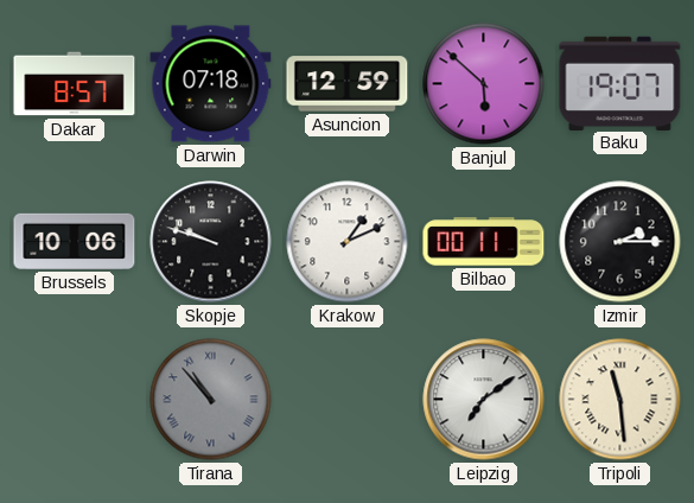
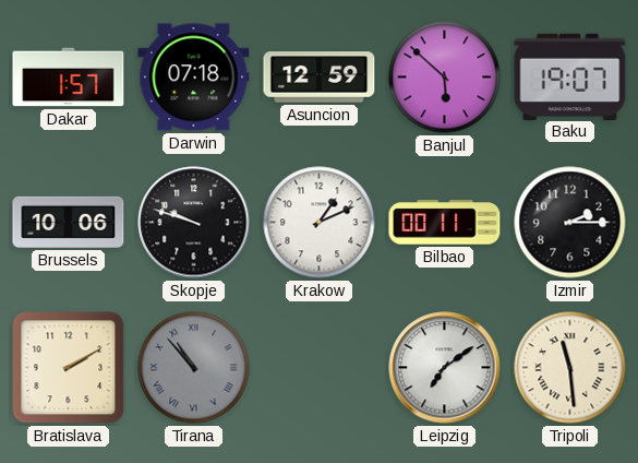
Dakar: 8:57 -> 1:57 (69, 78)
Bratislava: none -> 2:10 (69, 368)
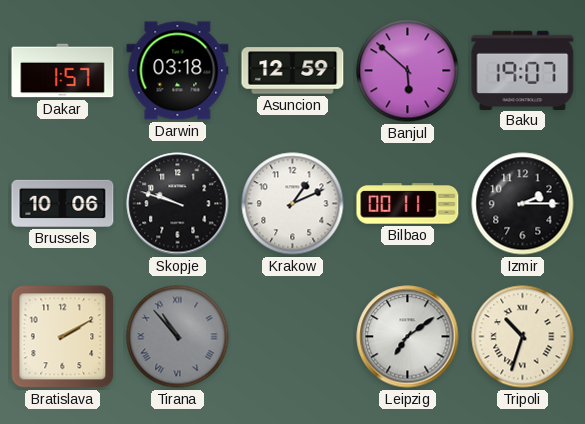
Darwin: 07:18 -> 03:18 (178, 71)
Tripoli: 11:29 -> 10:33 (523, 337)
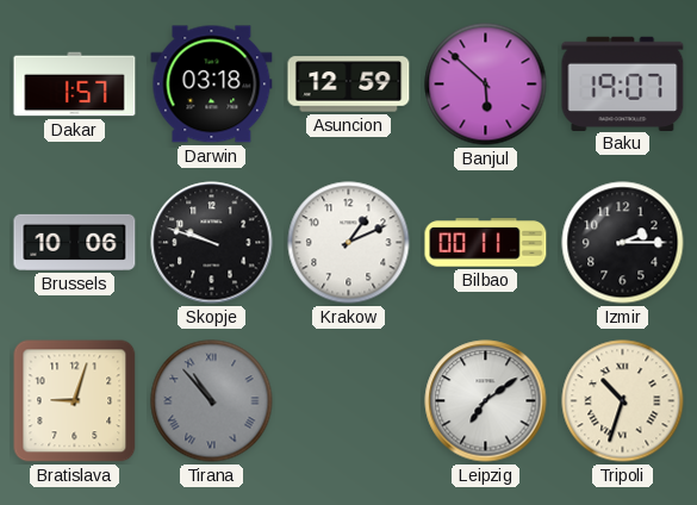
Bratislava: 2:10 -> 9:03 (75, 401)
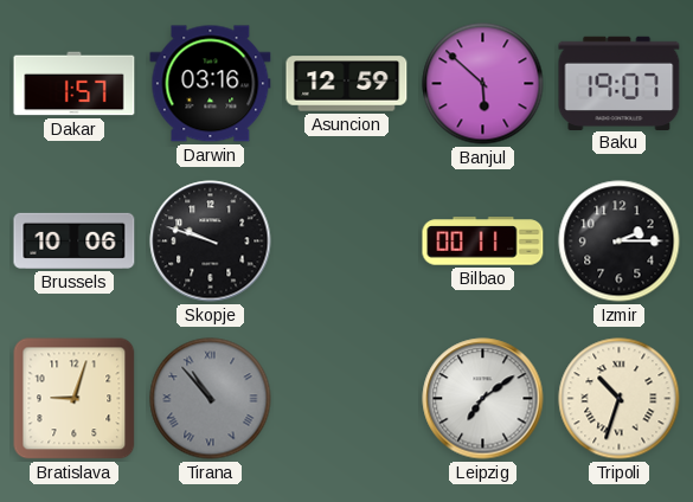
Darwin: 03:18 -> 03:16 (211, 84)
Krakow: 1:11 -> none (349, 243)
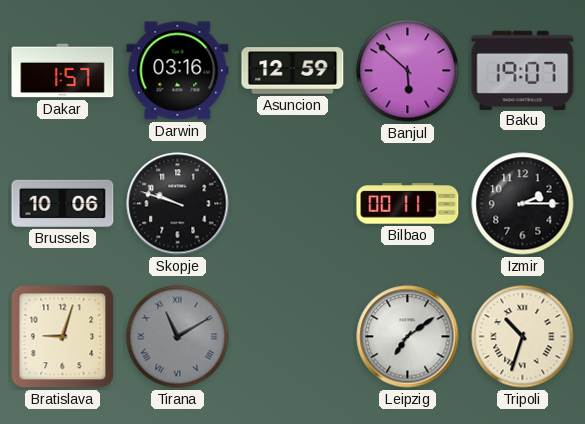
Tirana: 10:53 -> 11:10 (178, 337)
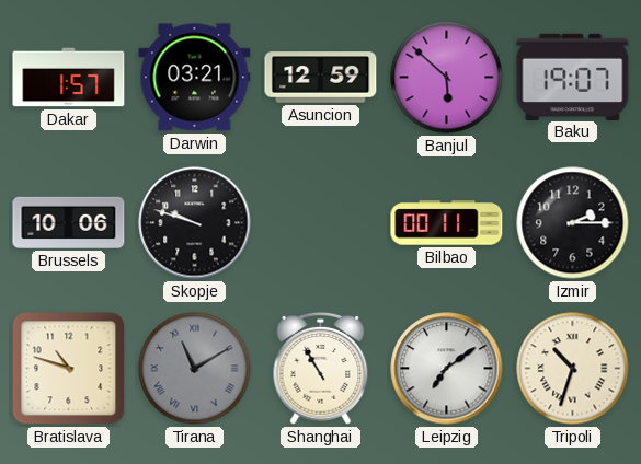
Darwin: 03:16 -> 03:21 (195, 78)
Bratislava: 9:03 -> 10:48 (69, 369)
Shanghai: none -> 10:55 (321, 368)
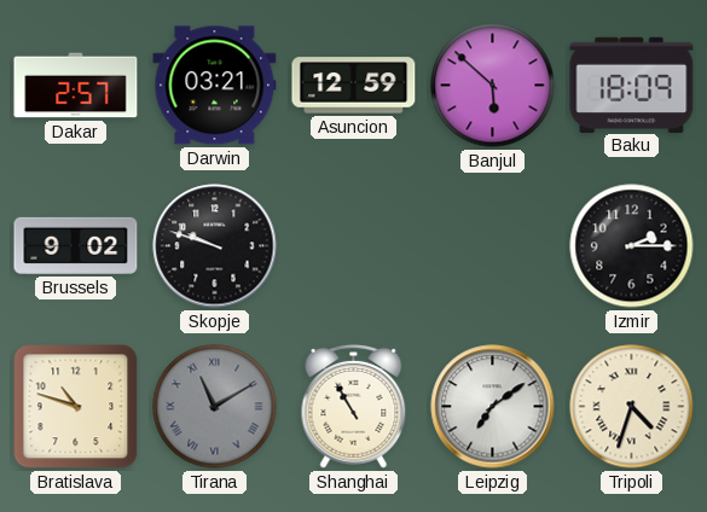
Dakar: 1:57 -> 2:57 (76, 86)
Baku: 19:07 -> 18:09 (632, 85)
Brussels: 10:06 -> 9:02 (76, 245)
Bilbao: 00:11 -> none (447, 223)
Tripoli: 10:33 -> 4:33 (632, 407)
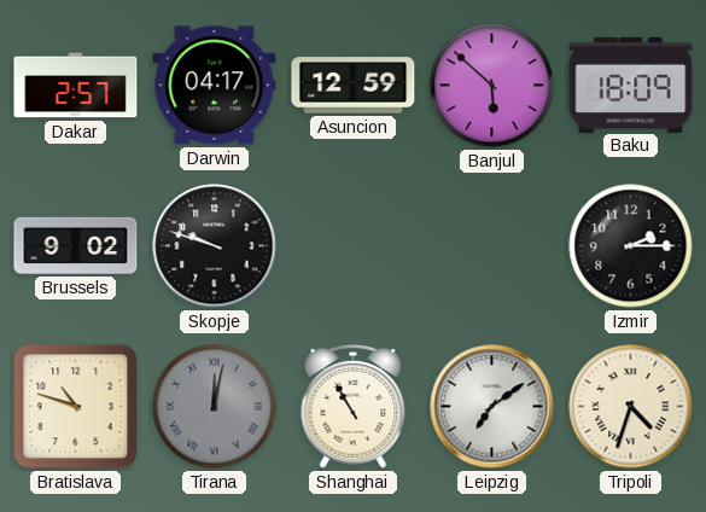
Darwin: 03:21 -> 04:17 (215, 86)
Tirana: 11:10 -> 12:02 (215, 407)
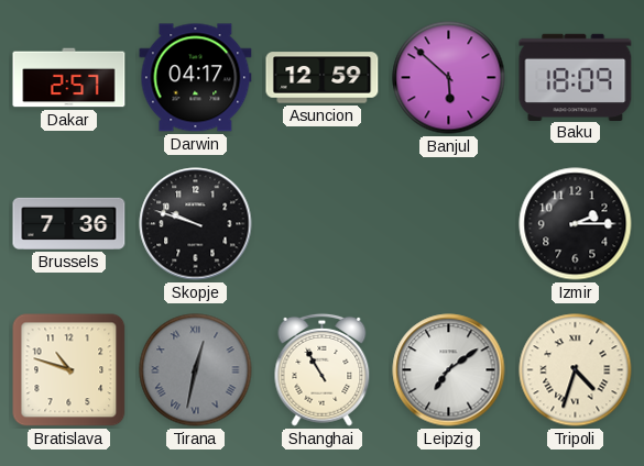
Brussels: 9:02 -> 7:36 (69, 223)
Tirana: 12:02 -> 12:32 (196, 370)
